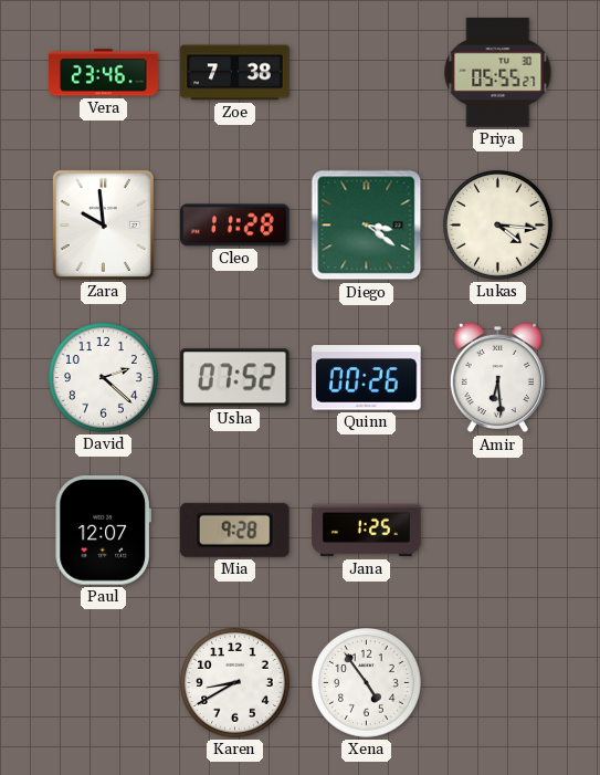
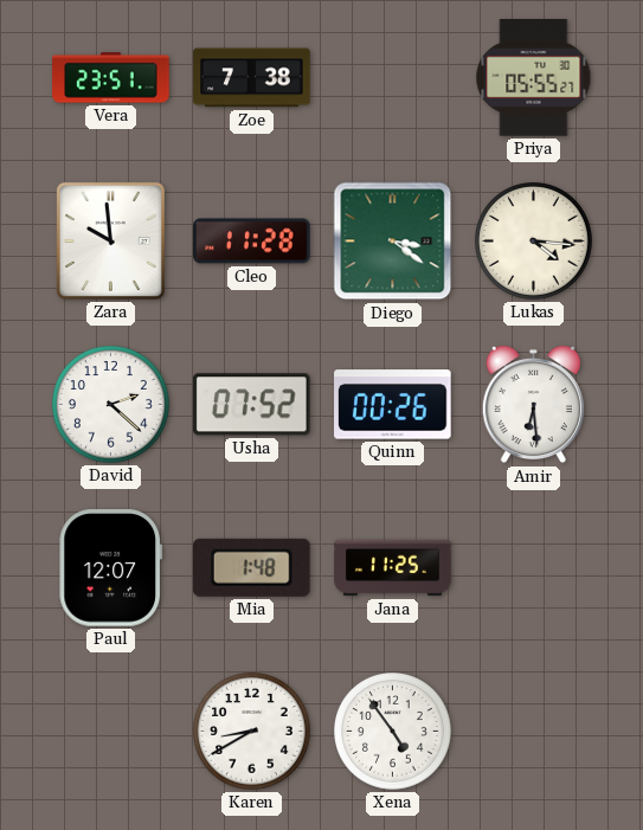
Vera: 23:46 -> 23:51 (111, 78)
Mia: 9:28 -> 1:48 (251, 567)
Jana: 1:25 -> 11:25 (393, 568)
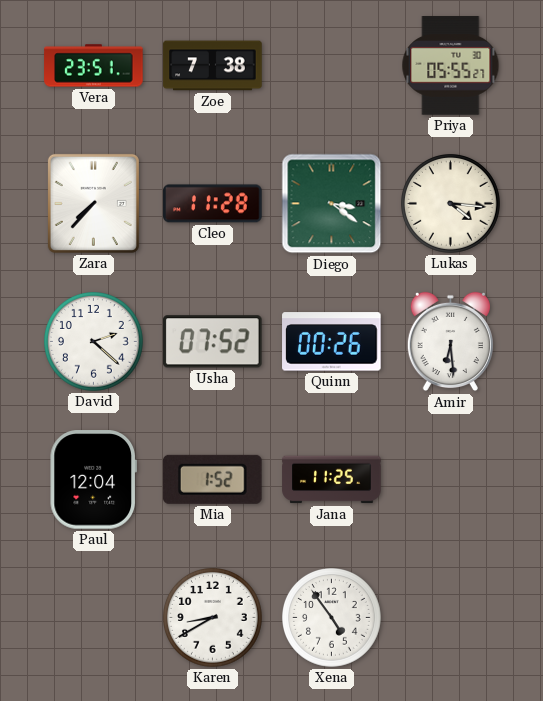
Zara: 9:59 -> 7:37 (93, 203)
Paul: 12:07 -> 12:04 (93, 480)
Mia: 1:48 -> 1:52 (212, 479)
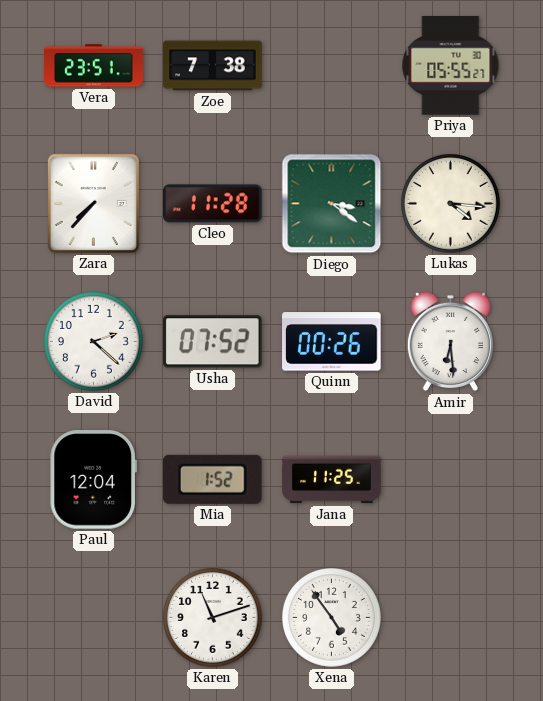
Karen: 8:40 -> 11:12 (213, 618)
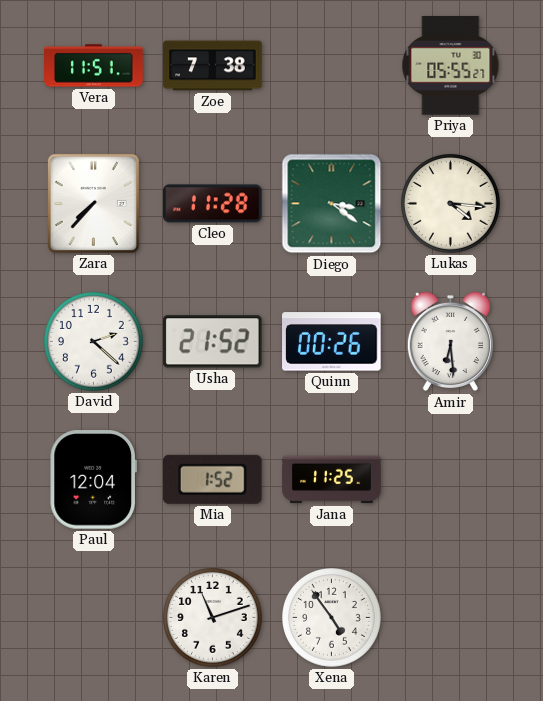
Vera: 23:51 -> 11:51 (94, 66)
Usha: 07:52 -> 21:52 (212, 342)
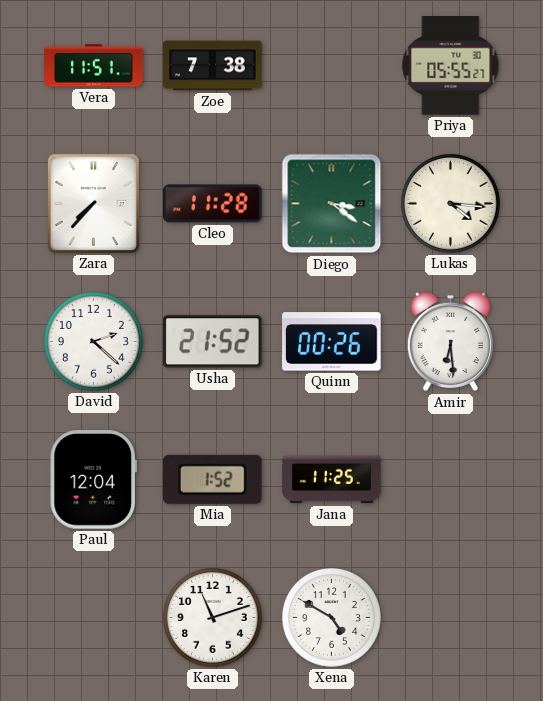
Xena: 4:54 -> 4:50 (332, 618)
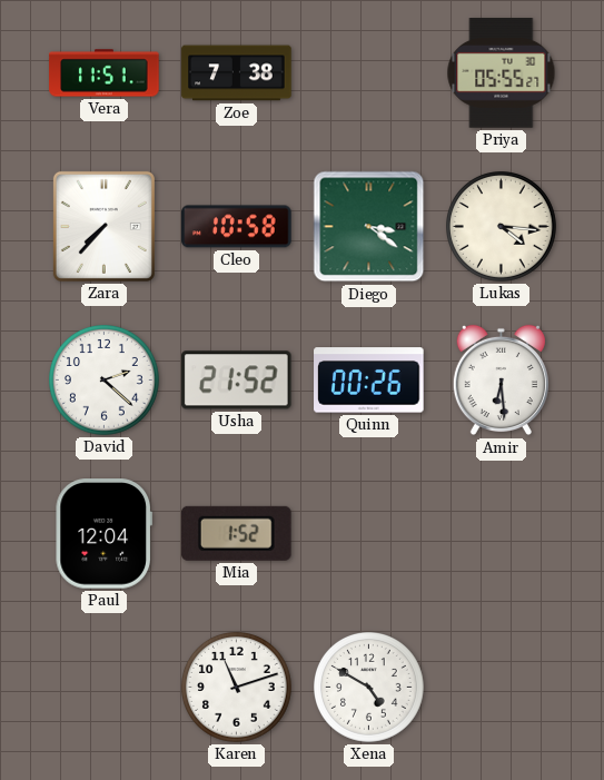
Cleo: 11:28 -> 10:58 (237, 227)
Jana: 11:25 -> none (332, 480)
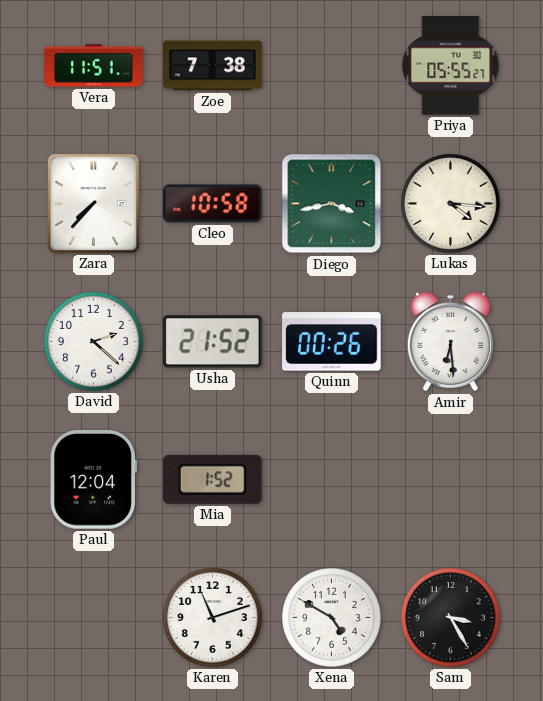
Diego: 3:21 -> 3:43 (332, 204)
Sam: none -> 3:25 (451, 618)
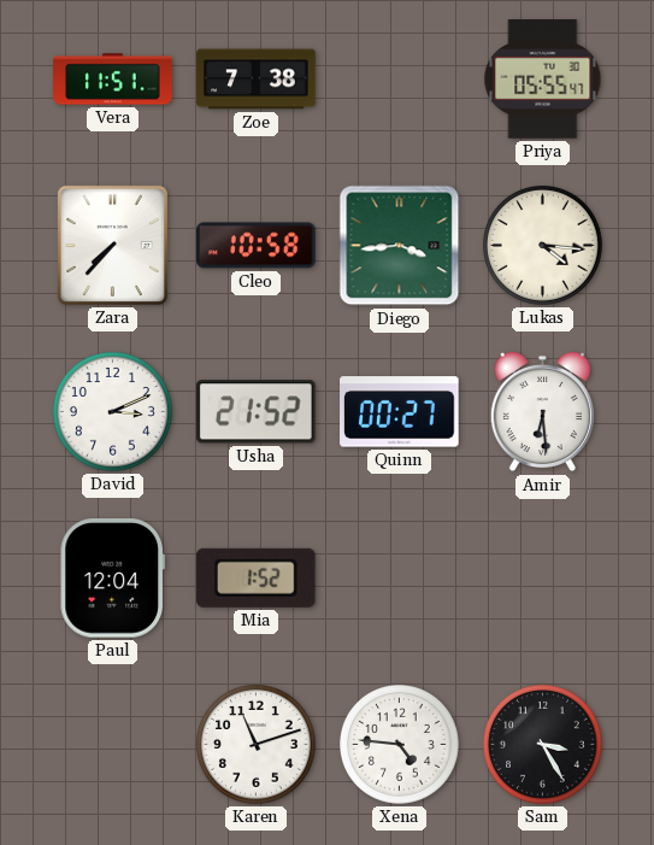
Priya: 05:55:27 -> 05:55:47 (543, 80)
Diego: 3:43 -> 3:44 (400, 246)
David: 2:22 -> 3:11 (113, 412)
Quinn: 00:26 -> 00:27 (400, 412)
Xena: 4:50 -> 4:46 (400, 745)
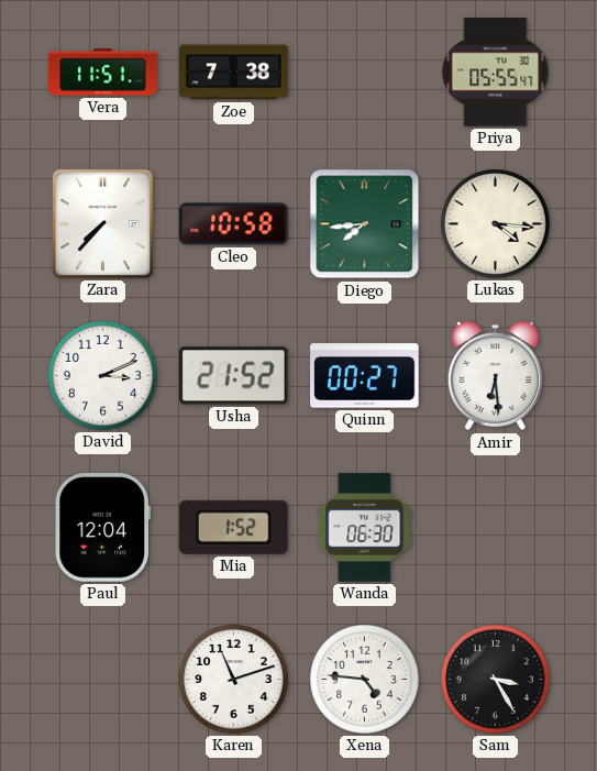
Diego: 3:44 -> 7:44 (365, 224)
Wanda: none -> 06:30 (365, 528)
